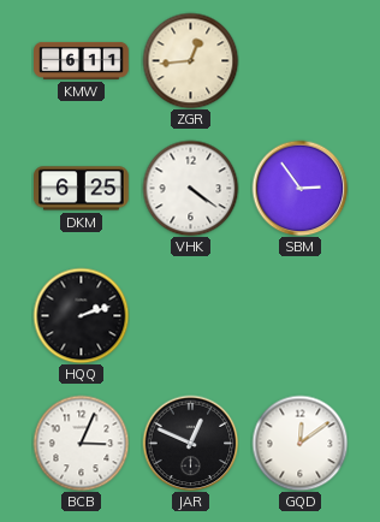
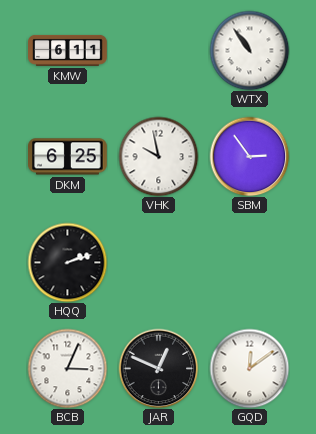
ZGR: 12:44 -> none (190, 60)
WTX: none -> 10:54 (249, 50)
VHK: 4:21 -> 9:58 (158, 156)
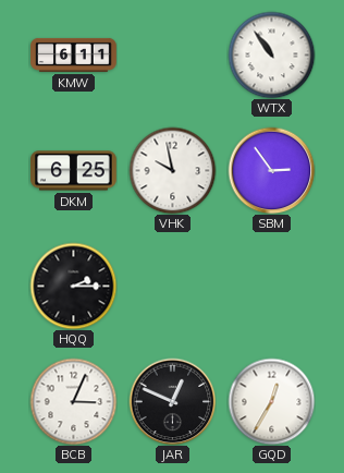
HQQ: 2:12 -> 2:15 (73, 286)
GQD: 12:09 -> 12:35 (271, 401)
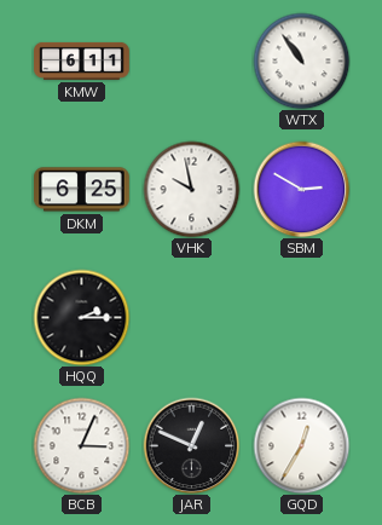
SBM: 2:54 -> 2:50 (301, 189)
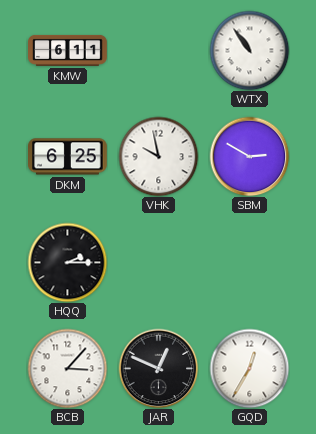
BCB: 3:04 -> 3:07 (67, 368)
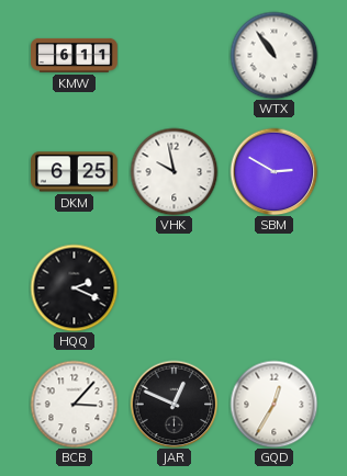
HQQ: 2:15 -> 2:19 (74, 287)
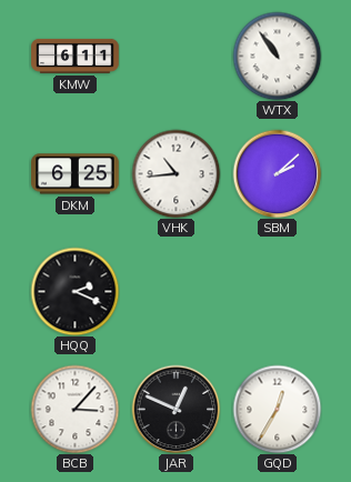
VHK: 9:58 -> 10:44 (175, 173)
SBM: 2:50 -> 2:08 (277, 173)
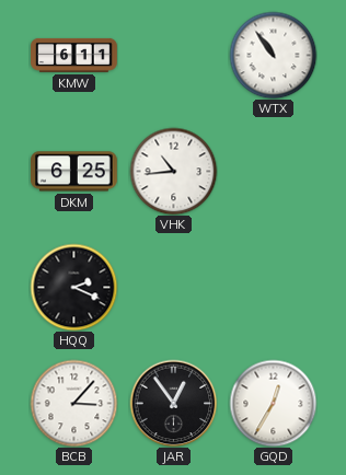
SBM: 2:08 -> none (277, 173)
JAR: 12:49 -> 12:54 (173, 403)
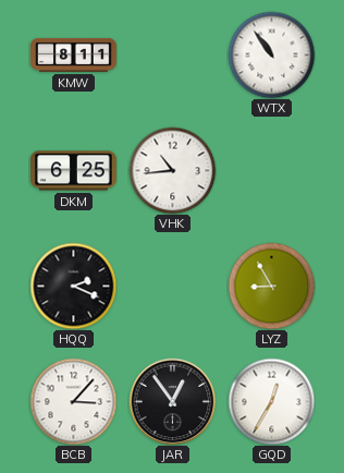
KMW: 6:11 -> 8:11 (74, 54)
LYZ: none -> 8:55 (271, 286)
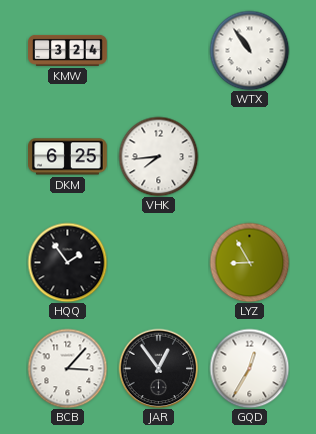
KMW: 8:11 -> 3:24 (68, 50)
VHK: 10:44 -> 7:44 (158, 156)
HQQ: 2:19 -> 1:54 (67, 262)
